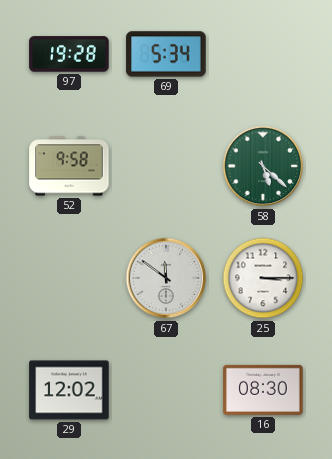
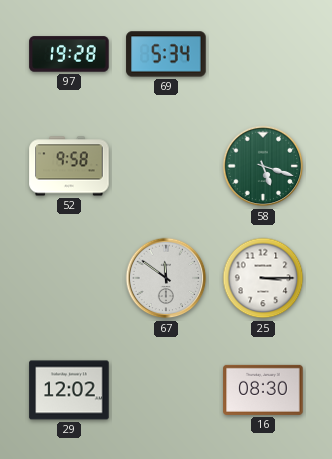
58: 5:22 -> 5:18 (263, 166)
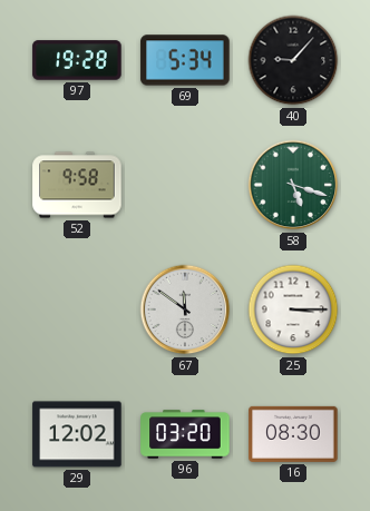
40: none -> 9:07 (293, 60)
96: none -> 03:20 (185, 434)
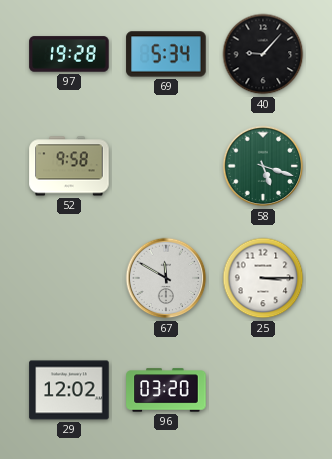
67: 11:51 -> 11:50 (166, 278)
16: 08:30 -> none (293, 434)
